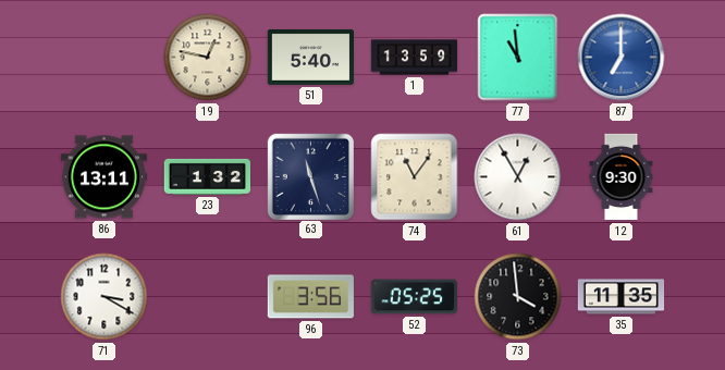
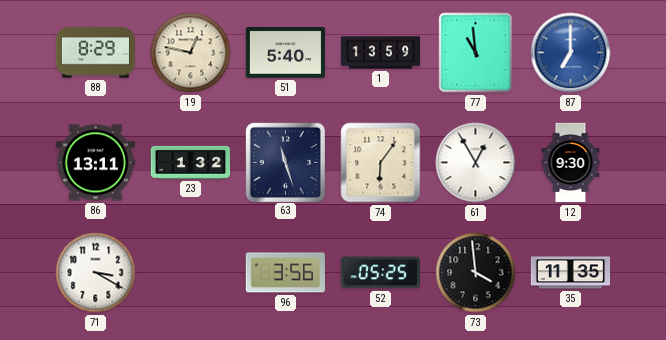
88: none -> 8:29 (95, 53)
74: 11:06 -> 6:06 (381, 163)
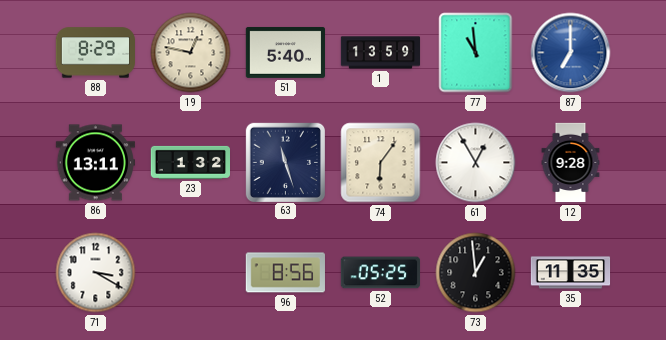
12: 9:30 -> 9:28 (571, 163)
96: 3:56 -> 8:56 (285, 273)
73: 3:59 -> 12:59 (476, 273)
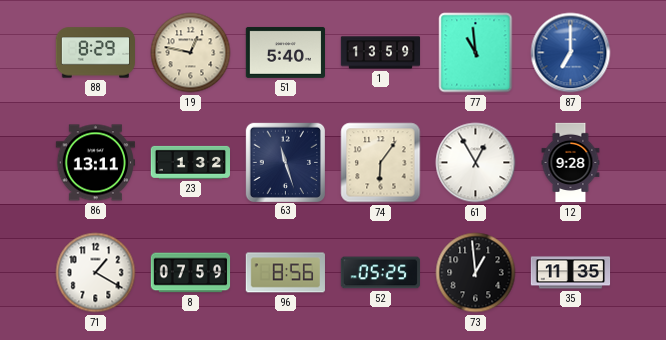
71: 3:20 -> 1:20 (96, 273)
8: none -> 07:59 (191, 273)
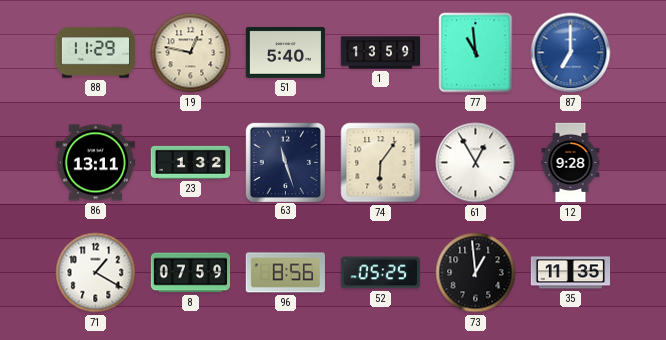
88: 8:29 -> 11:29 (95, 53)
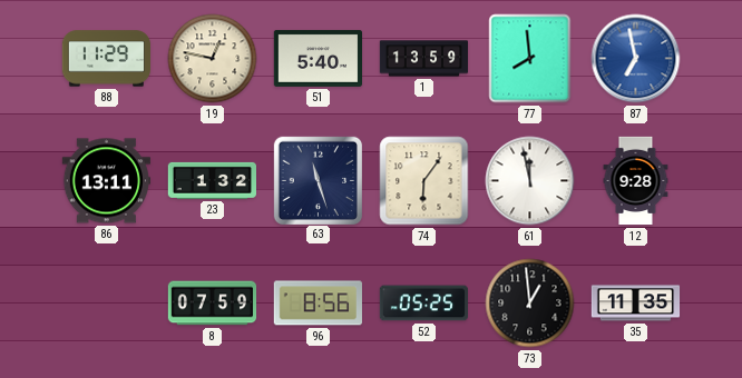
77: 10:59 -> 7:59 (530, 59)
87: 7:00 -> 6:58 (636, 59)
61: 12:55 -> 11:58 (530, 181)
71: 1:20 -> none (96, 273)
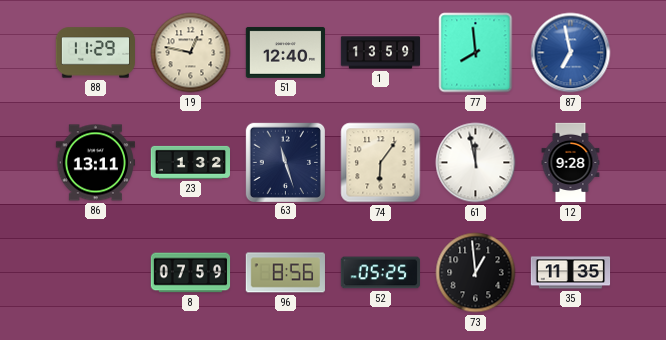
51: 5:40 -> 12:40 (285, 52)
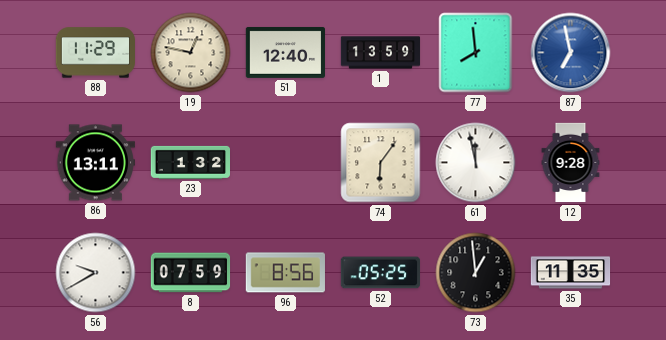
63: 11:27 -> none (285, 162)
56: none -> 9:40 (96, 273)
